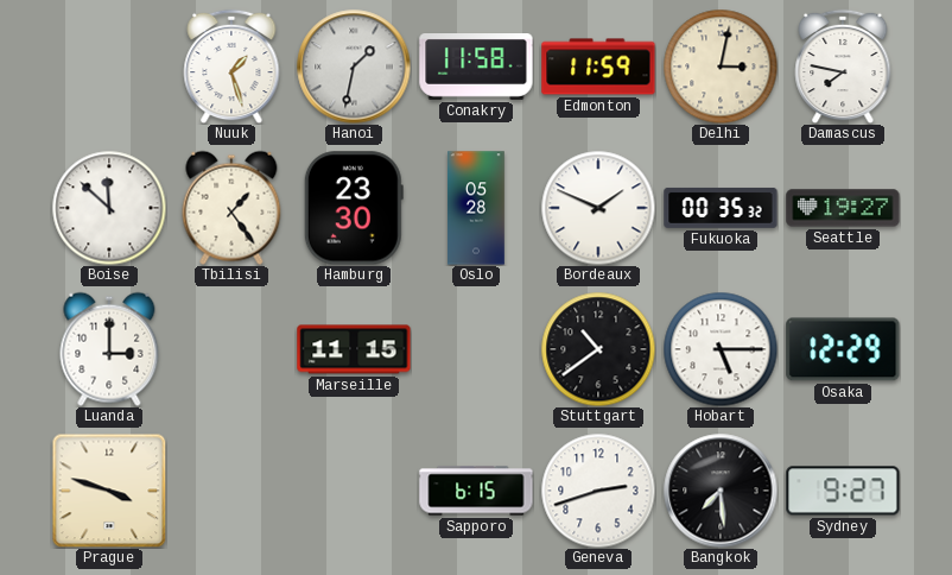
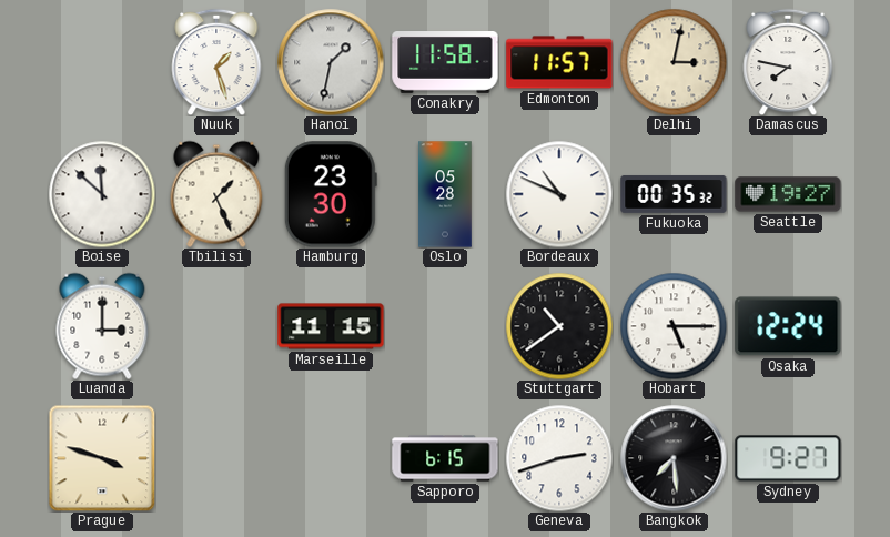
Edmonton: 11:59 -> 11:57 (559, 62)
Tbilisi: 1:24 -> 1:26 (216, 194)
Bordeaux: 1:49 -> 10:49 (559, 194)
Osaka: 12:29 -> 12:24 (788, 326)
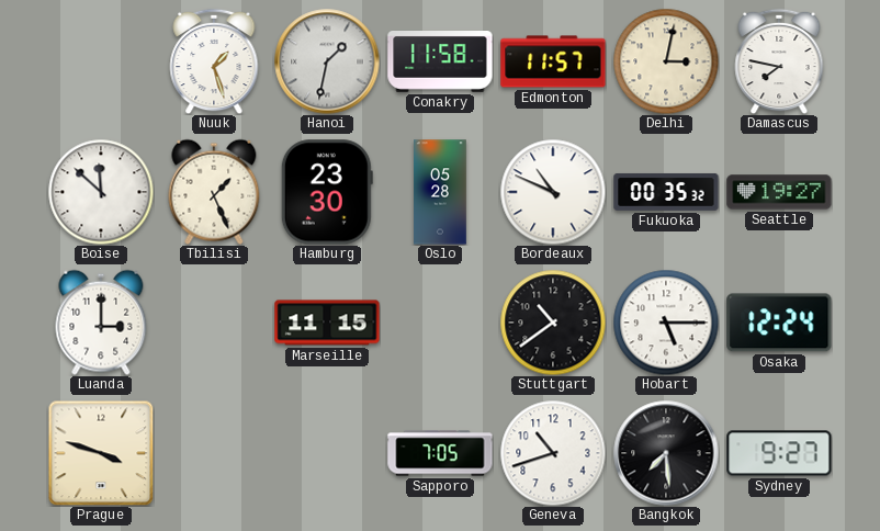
Sapporo: 6:15 -> 7:05 (440, 453)
Geneva: 2:42 -> 10:42 (553, 453)
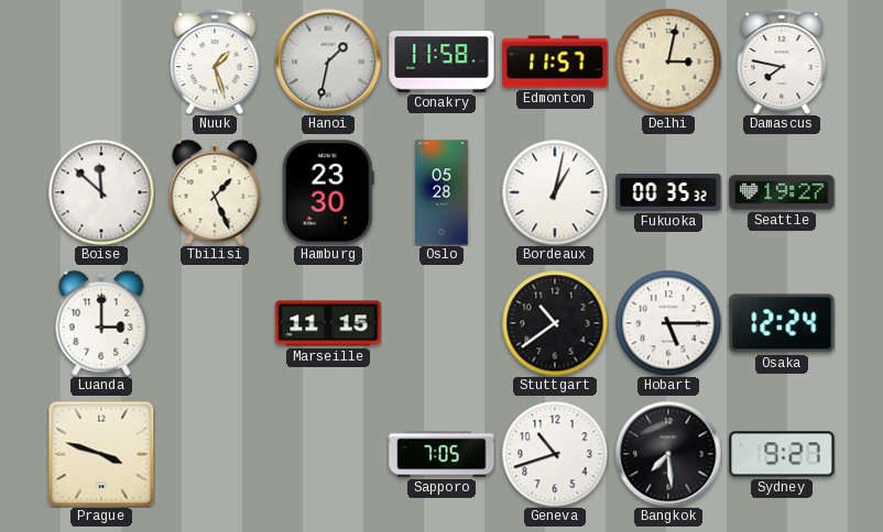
Bordeaux: 10:49 -> 1:02 (555, 192)
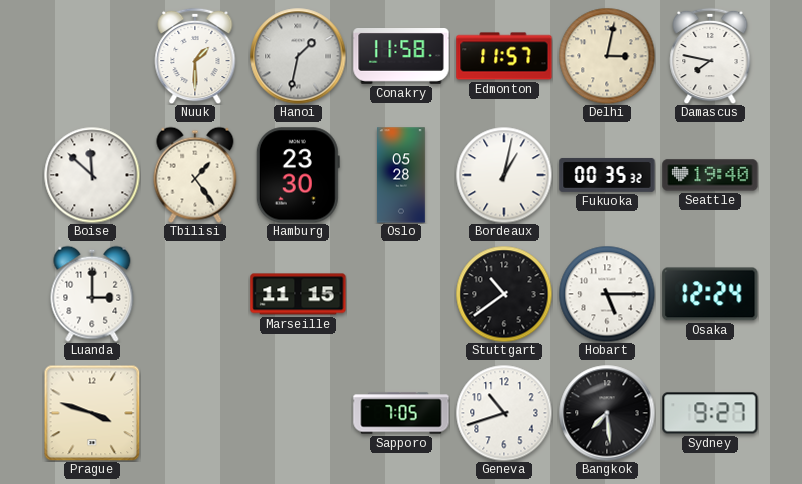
Nuuk: 1:27 -> 1:30 (195, 56)
Tbilisi: 1:26 -> 1:24 (195, 175)
Seattle: 19:27 -> 19:40 (710, 175)
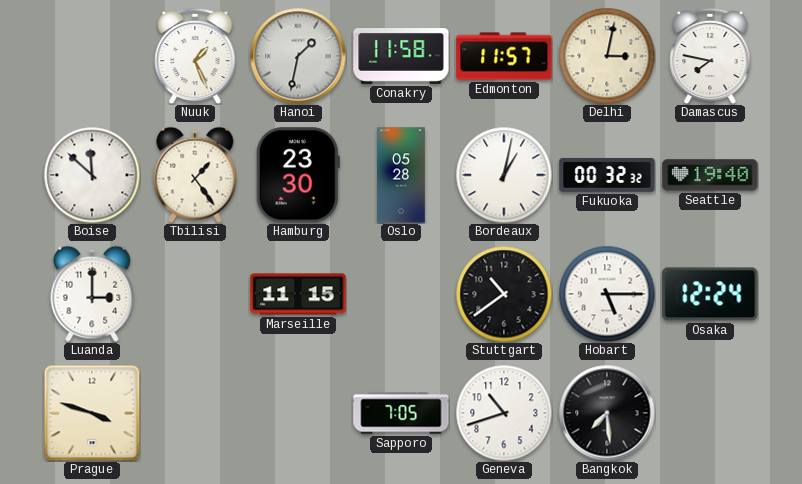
Nuuk: 1:30 -> 1:26 (195, 56)
Fukuoka: 00:35 -> 00:32 (607, 175)
Sydney: 9:27 -> none (710, 413)
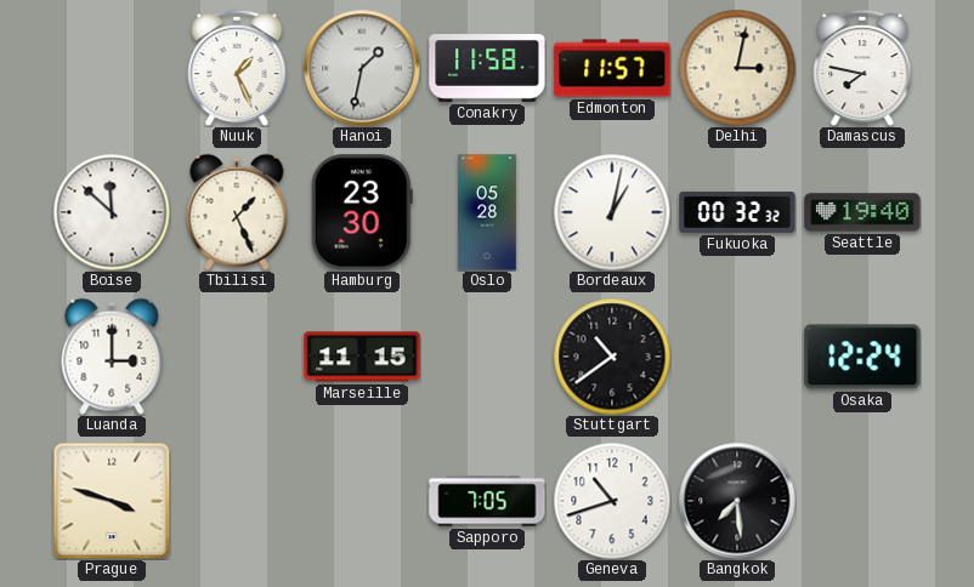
Tbilisi: 1:24 -> 1:26 (237, 212)
Hobart: 5:15 -> none (607, 294)
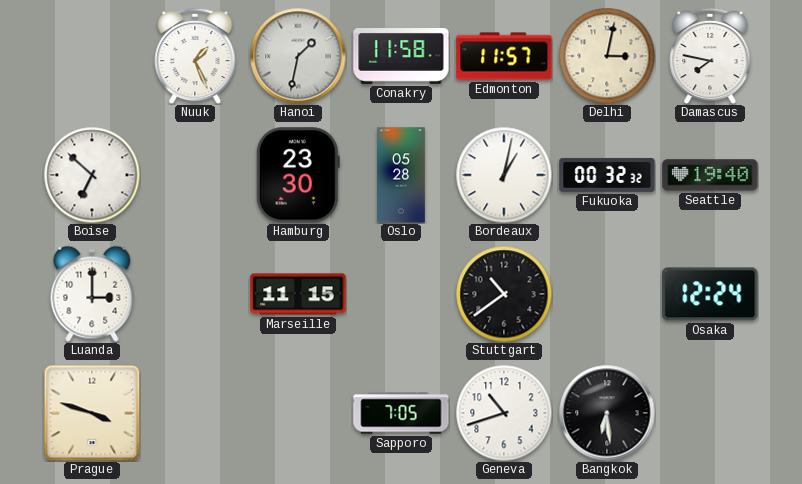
Boise: 11:52 -> 6:52 (92, 175)
Tbilisi: 1:26 -> none (237, 212)
Bangkok: 7:29 -> 6:29 (607, 413)
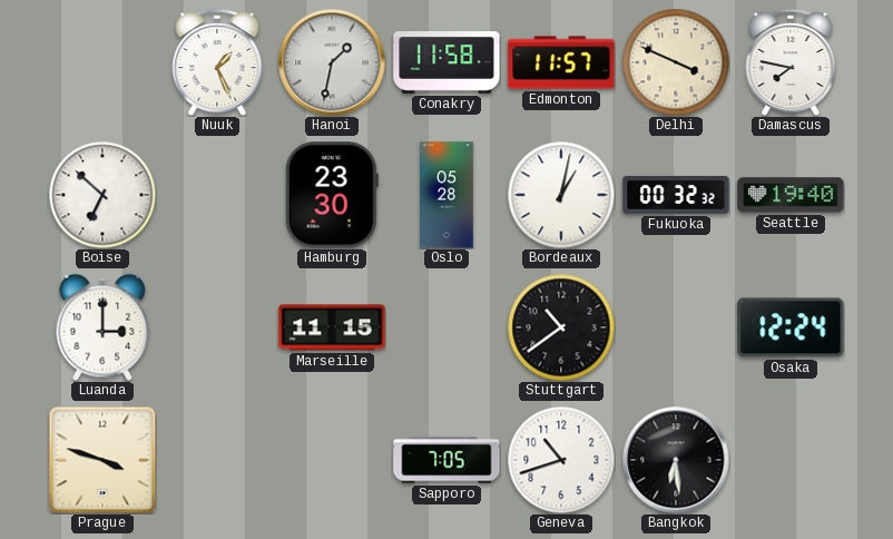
Delhi: 3:02 -> 3:49 (676, 62)
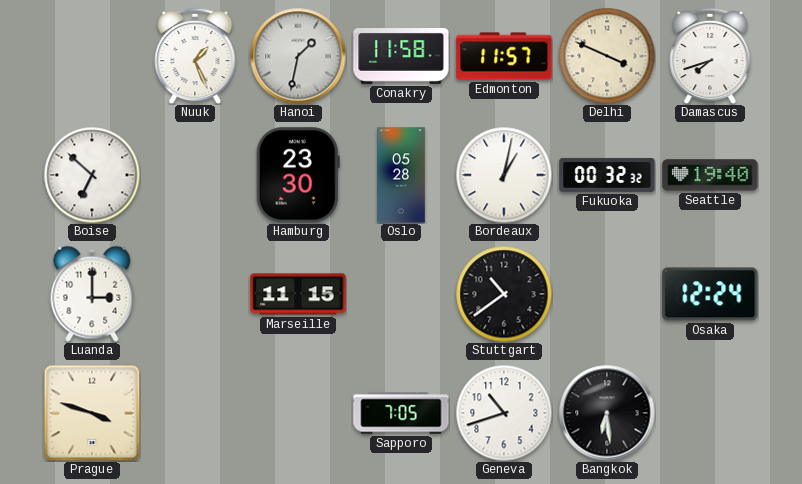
Damascus: 7:47 -> 7:42 (710, 56)
